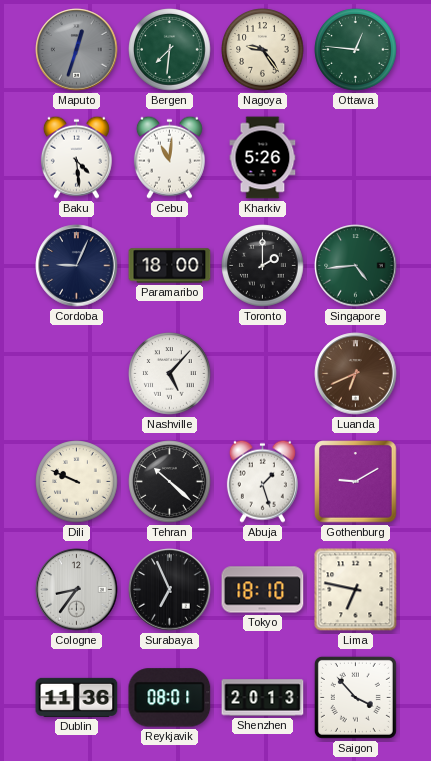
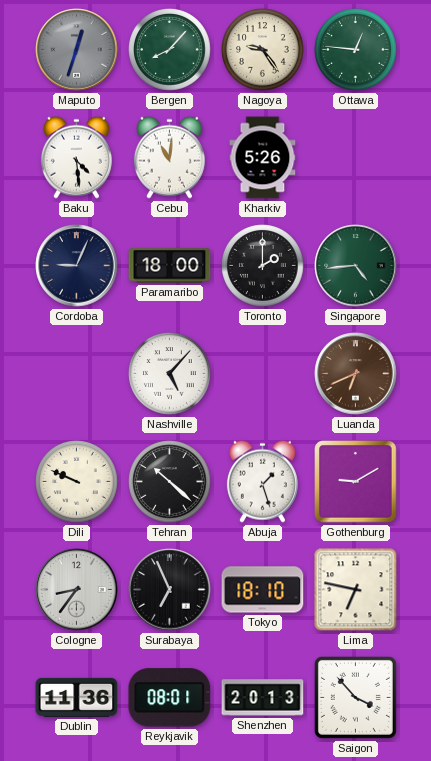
Bergen: 7:31 -> 8:07 (170, 50)
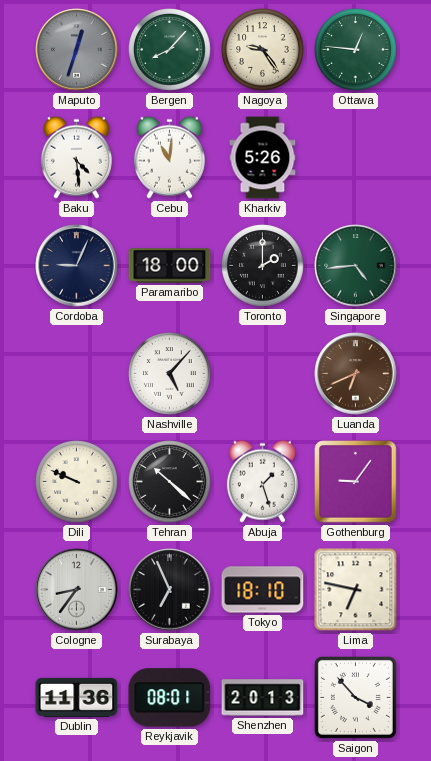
Gothenburg: 9:10 -> 9:06 (356, 482)
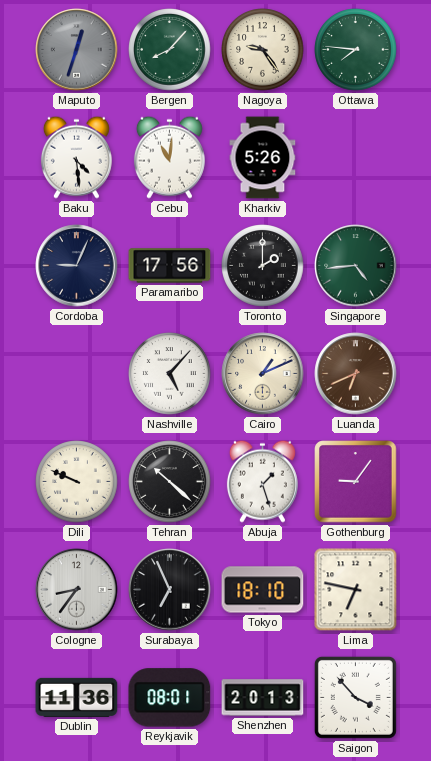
Ottawa: 12:46 -> 7:46 (356, 50)
Paramaribo: 18:00 -> 17:56 (170, 266)
Cairo: none -> 1:11 (263, 374)
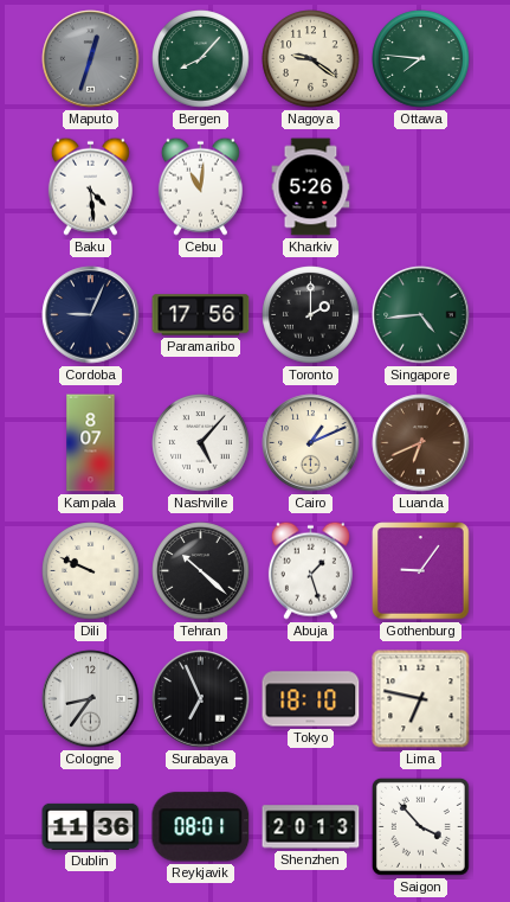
Nagoya: 9:24 -> 9:21 (311, 59)
Kampala: none -> 8:07 (91, 443)
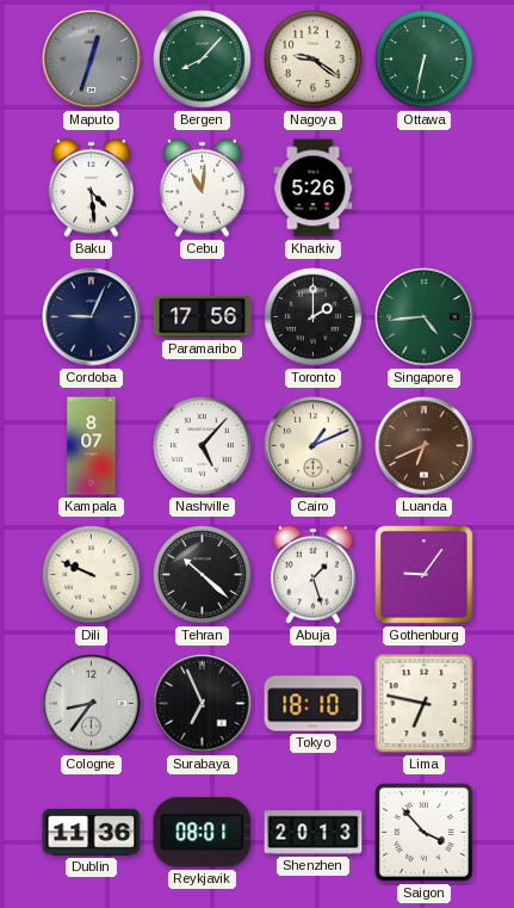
Ottawa: 7:46 -> 6:32 (425, 60)
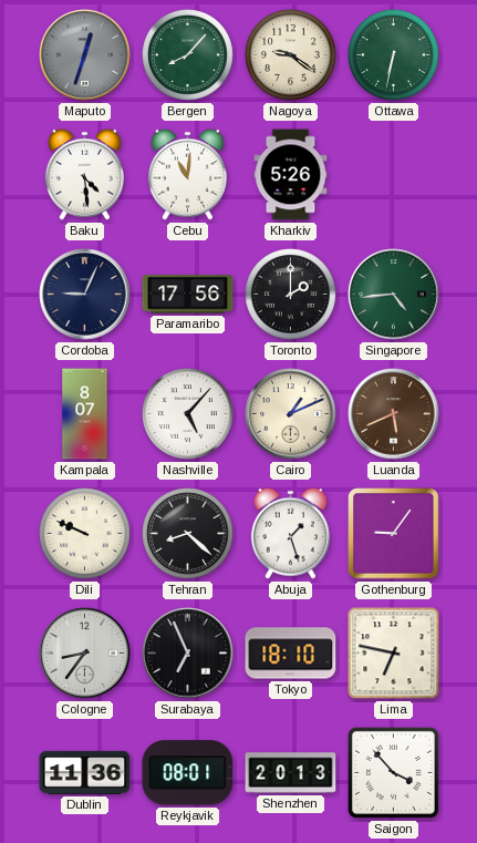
Luanda: 6:41 -> 5:41 (394, 414)
Tehran: 10:22 -> 8:22 (188, 534)
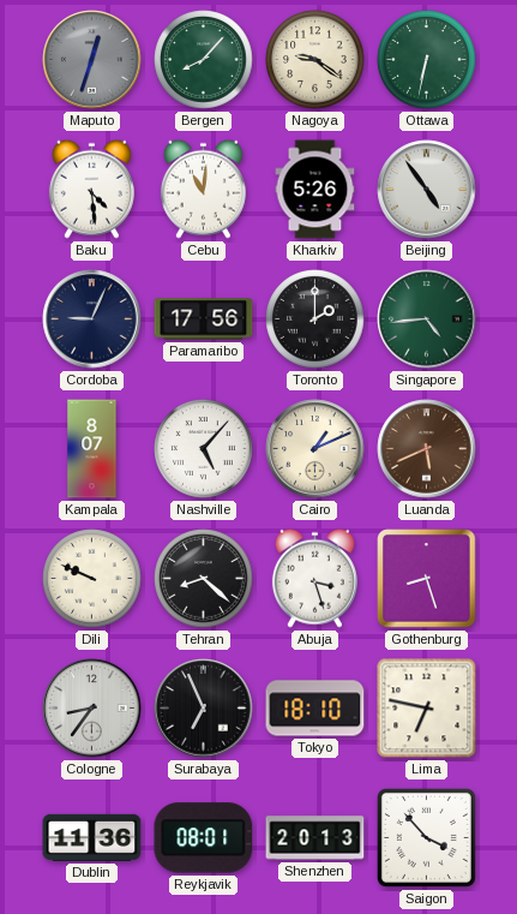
Beijing: none -> 4:54 (427, 190)
Abuja: 1:27 -> 3:27 (314, 578)
Gothenburg: 9:06 -> 8:27 (427, 579)
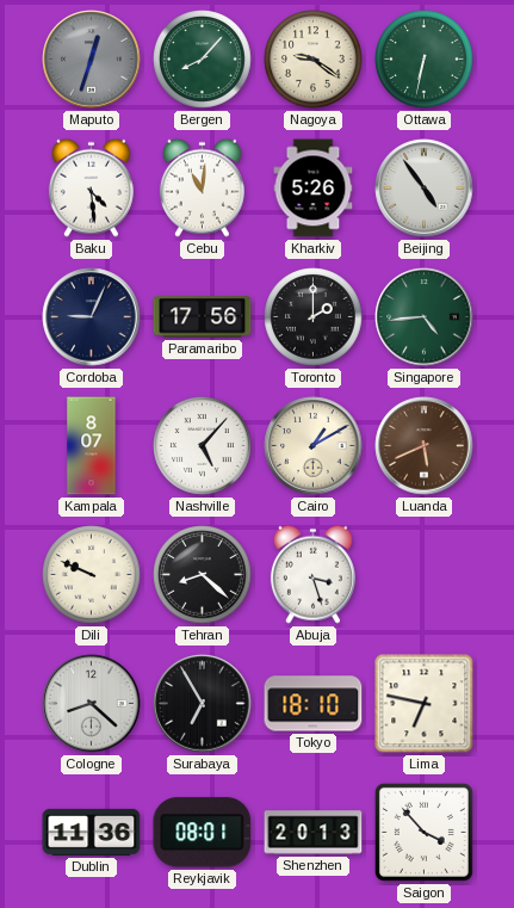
Cairo: 1:11 -> 1:10 (314, 446)
Gothenburg: 8:27 -> none (427, 579)
Cologne: 8:36 -> 8:22 (92, 704)
Surabaya: 6:56 -> 6:55 (203, 704)
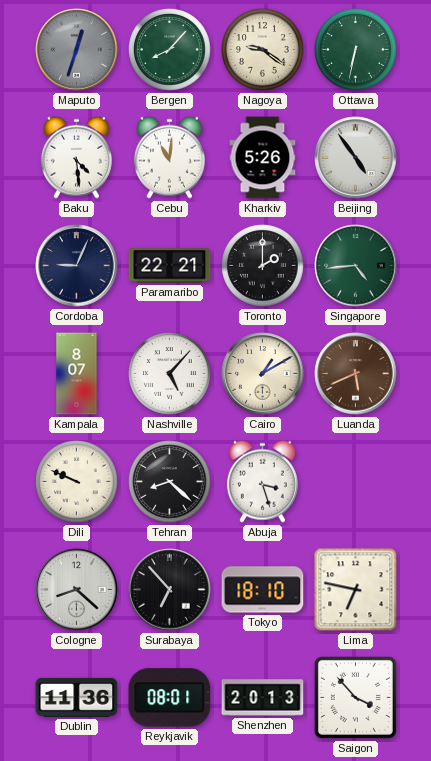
Paramaribo: 17:56 -> 22:21 (170, 266)
Surabaya: 6:55 -> 6:53 (170, 590)
